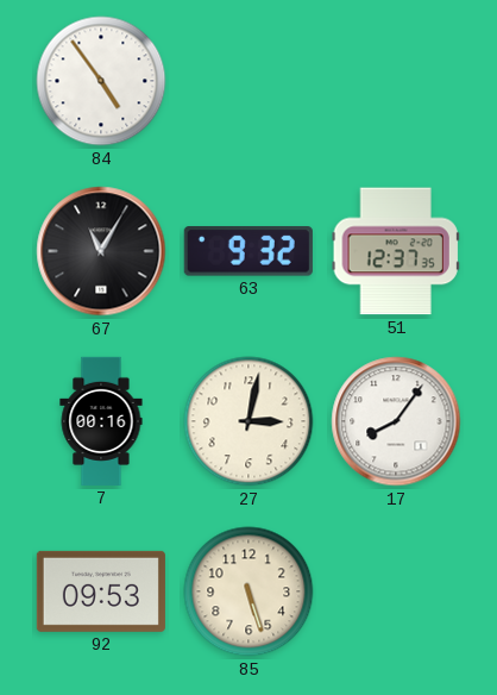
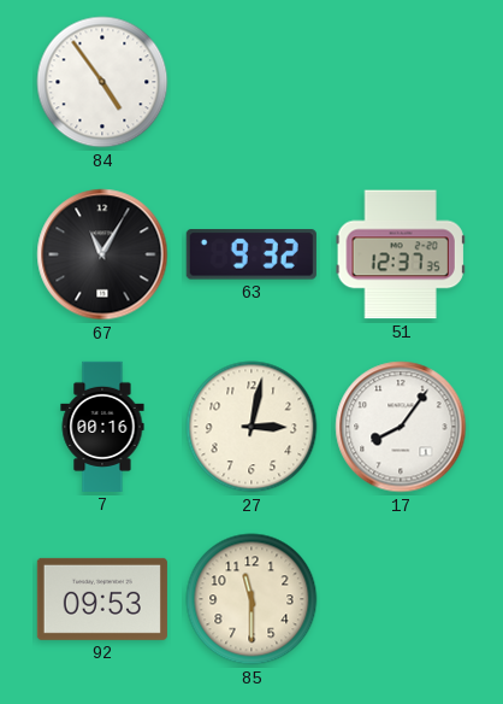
85: 5:27 -> 11:30 (251, 599)
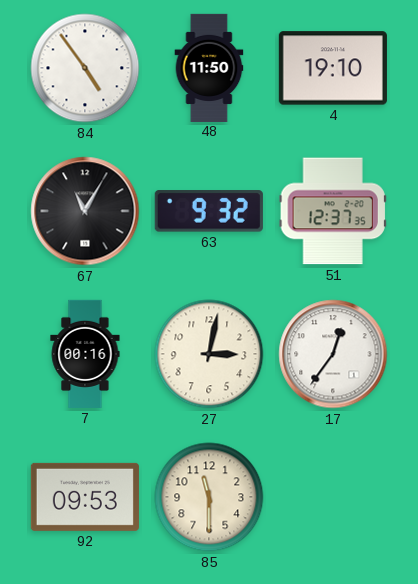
48: none -> 11:50 (209, 67)
4: none -> 19:10 (333, 68)
17: 8:06 -> 12:36 (333, 354)
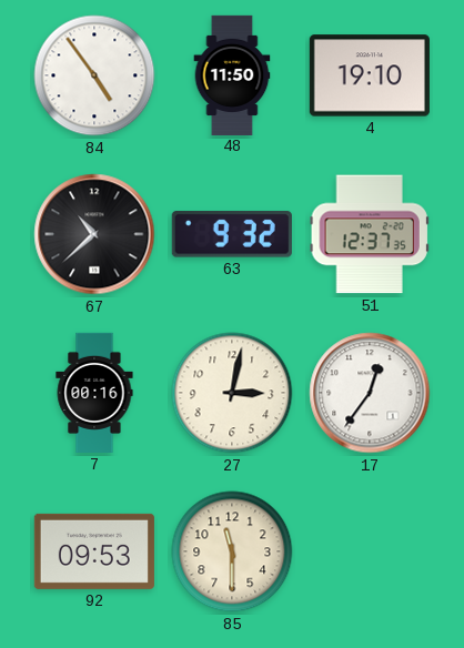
67: 11:05 -> 10:38 (94, 234)
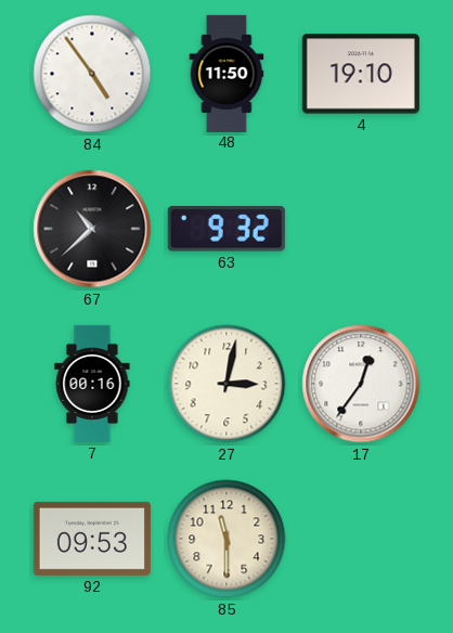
51: 12:37 -> none (370, 234)
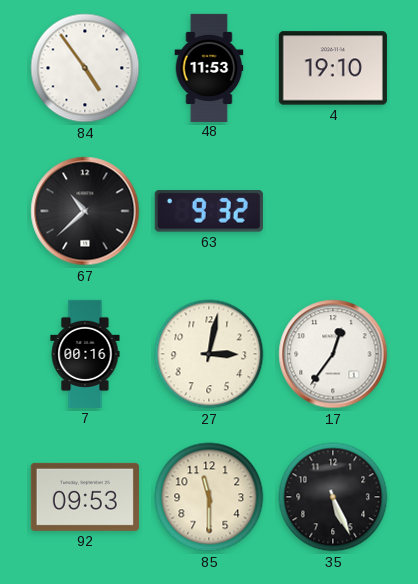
48: 11:50 -> 11:53 (209, 67)
35: none -> 5:26 (333, 497)
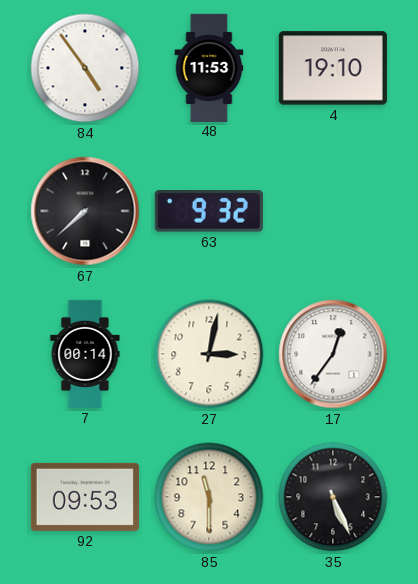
67: 10:38 -> 7:38 (85, 211)
7: 00:16 -> 00:14 (85, 354)
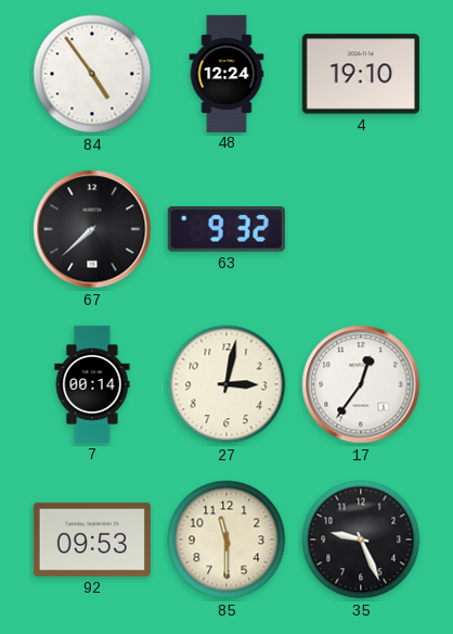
48: 11:53 -> 12:24 (226, 73)
35: 5:26 -> 9:26 (361, 540)
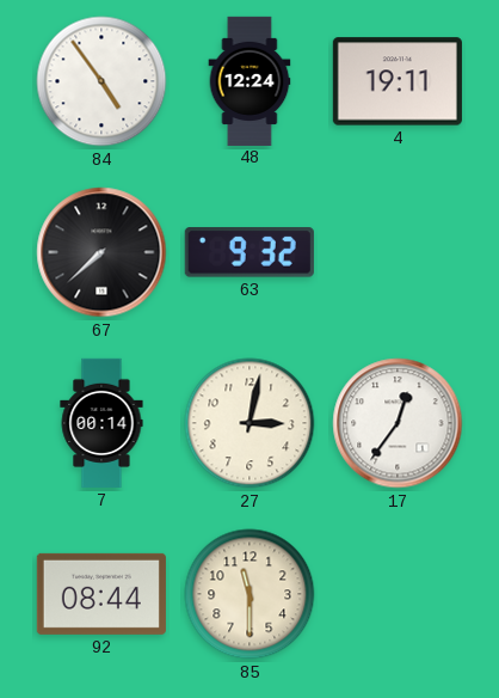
4: 19:10 -> 19:11 (398, 81)
92: 09:53 -> 08:44 (101, 594)
35: 9:26 -> none (361, 540)
